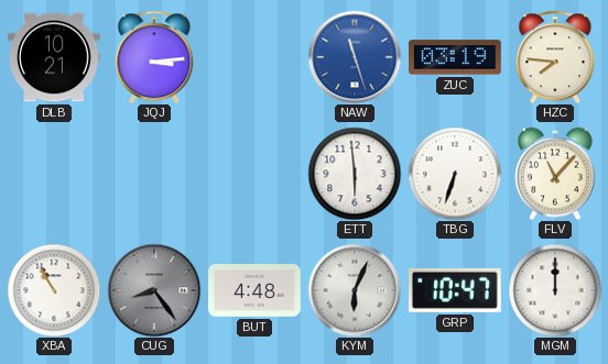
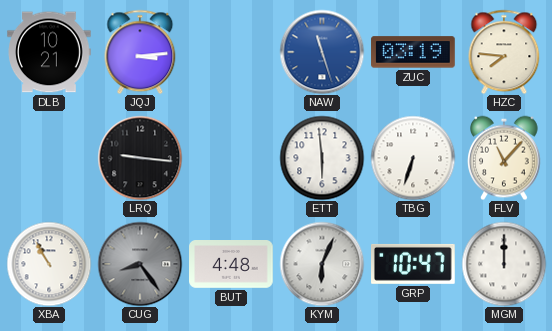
LRQ: none -> 9:16 (140, 158)
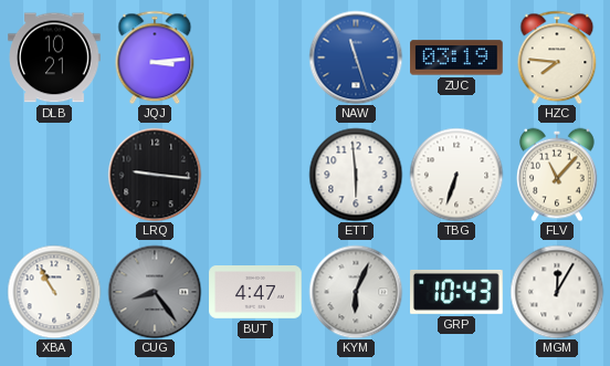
BUT: 4:48 -> 4:47 (255, 293)
GRP: 10:47 -> 10:43 (457, 292)
MGM: 12:00 -> 12:05 (557, 292)
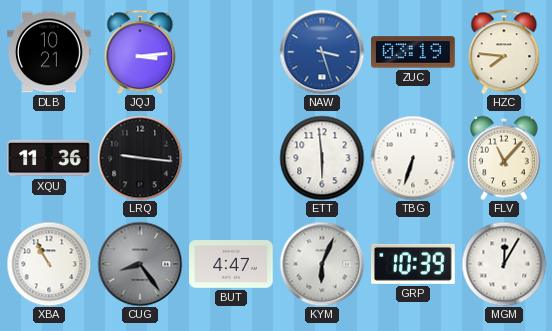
NAW: 11:27 -> 3:27 (322, 52)
XQU: none -> 11:36 (49, 158)
GRP: 10:43 -> 10:39 (414, 264)
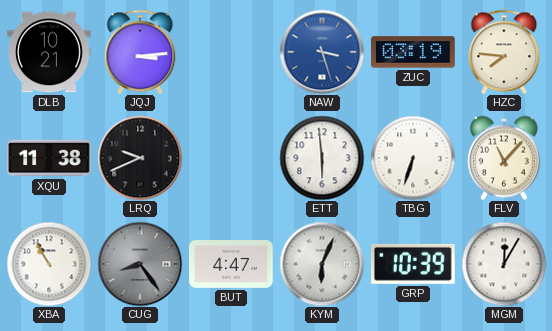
XQU: 11:36 -> 11:38 (49, 158)
LRQ: 9:16 -> 9:41 (140, 158)
